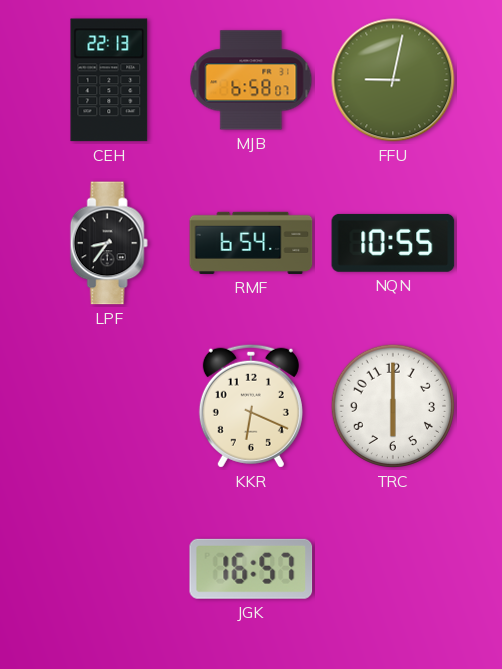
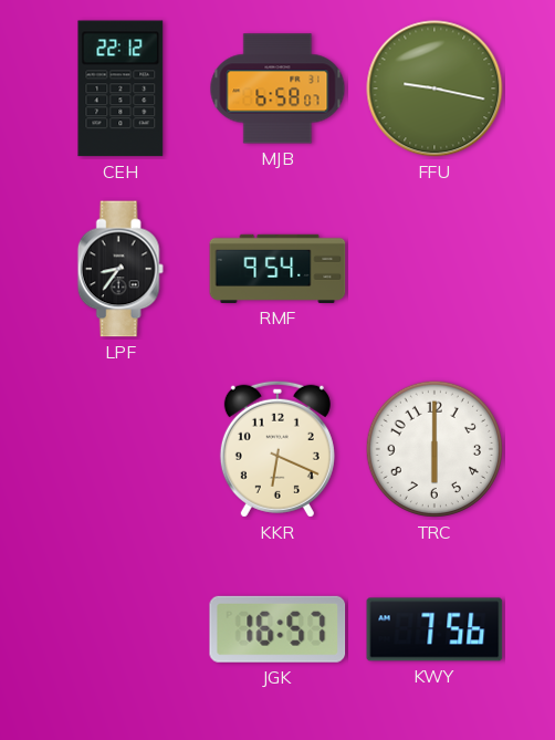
CEH: 22:13 -> 22:12 (121, 88)
FFU: 9:02 -> 9:17 (434, 88)
RMF: 6:54 -> 9:54 (277, 269)
NQN: 10:55 -> none (393, 243)
KWY: none -> 7:56 (434, 629)
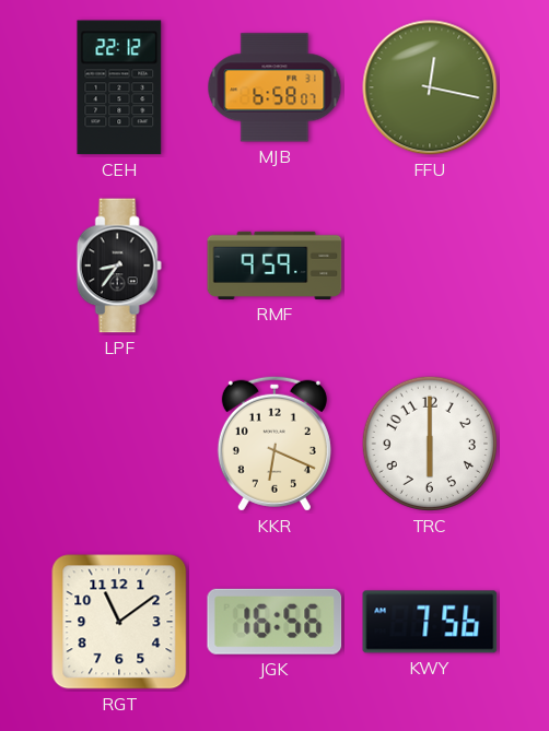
FFU: 9:17 -> 12:17 (430, 87)
RMF: 9:54 -> 9:59 (274, 266)
RGT: none -> 11:09 (119, 622)
JGK: 16:57 -> 16:56 (274, 622)
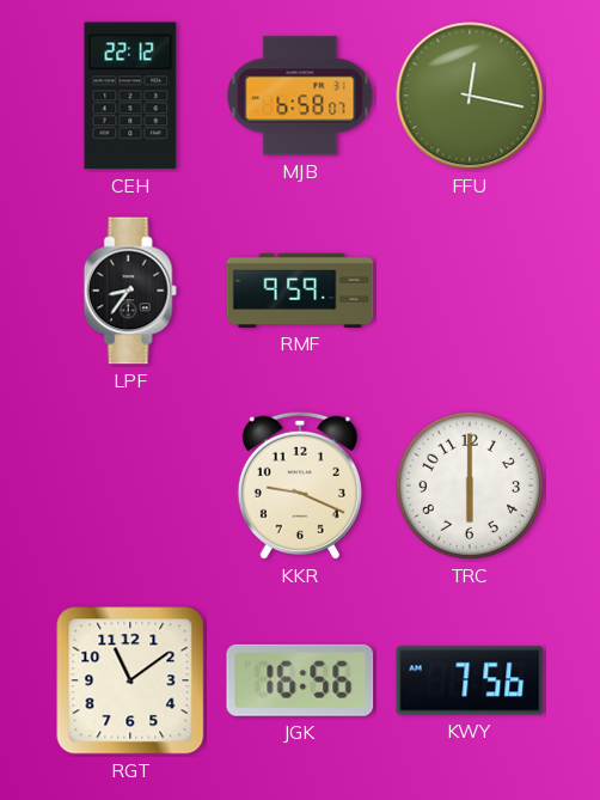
KKR: 6:19 -> 9:19 (300, 486)
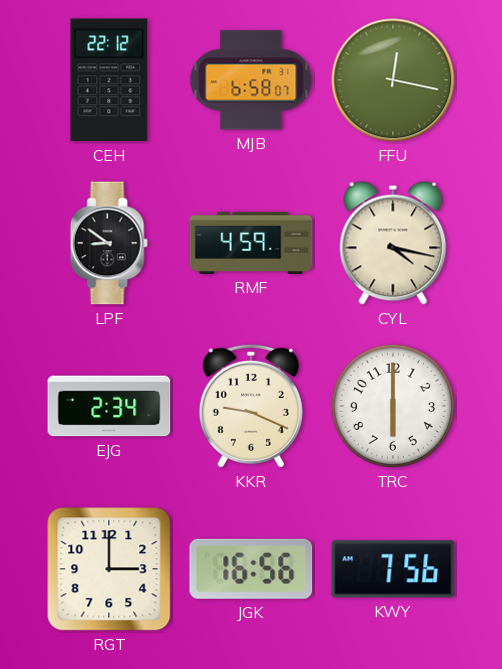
LPF: 8:36 -> 8:51 (109, 243)
RMF: 9:59 -> 4:59 (251, 243)
CYL: none -> 4:17 (393, 243)
EJG: none -> 2:34 (109, 406)
RGT: 11:09 -> 3:00 (109, 569)
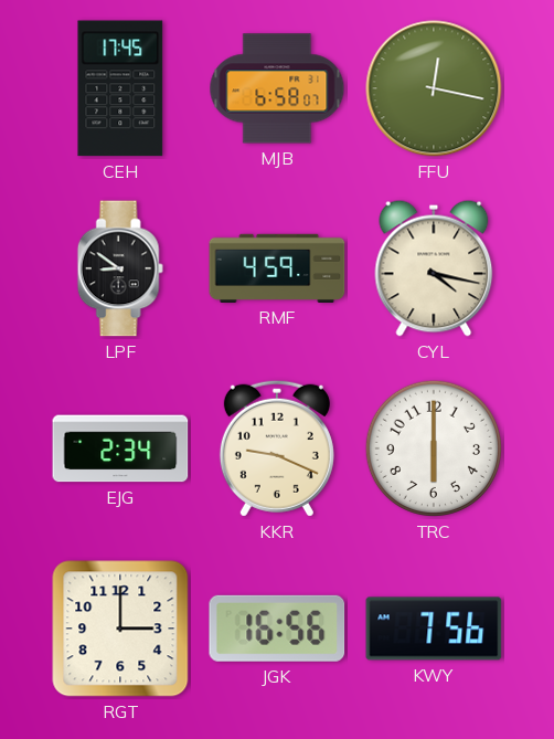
CEH: 22:12 -> 17:45 (120, 88)
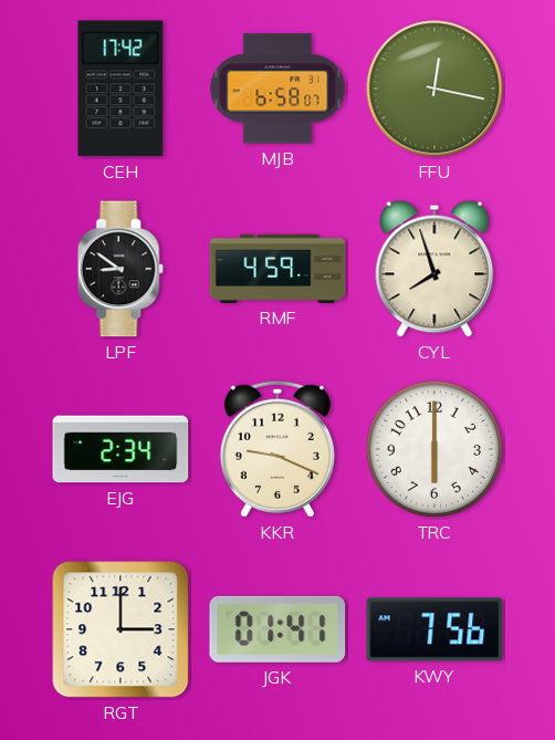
CEH: 17:45 -> 17:42 (121, 88)
CYL: 4:17 -> 7:57 (434, 269)
JGK: 16:56 -> 01:41 (277, 629)
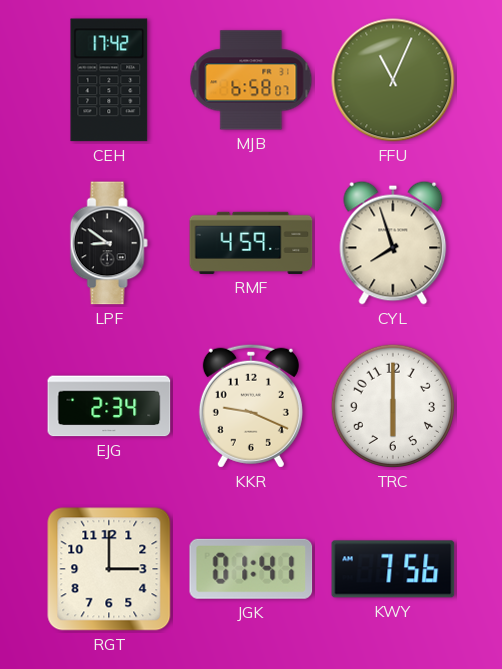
FFU: 12:17 -> 11:04 (393, 80)
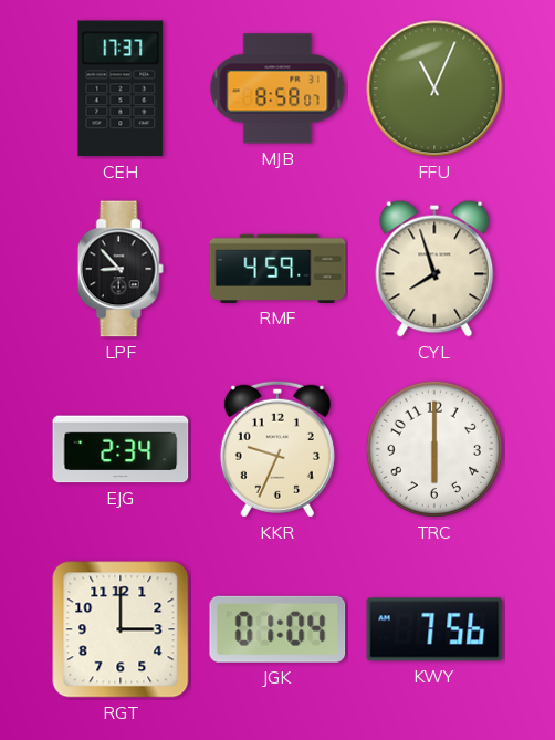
CEH: 17:42 -> 17:37 (121, 88)
MJB: 6:58 -> 8:58 (277, 88)
LPF: 8:51 -> 8:53 (121, 269)
KKR: 9:19 -> 9:34 (277, 449)
JGK: 01:41 -> 01:04 (277, 629)
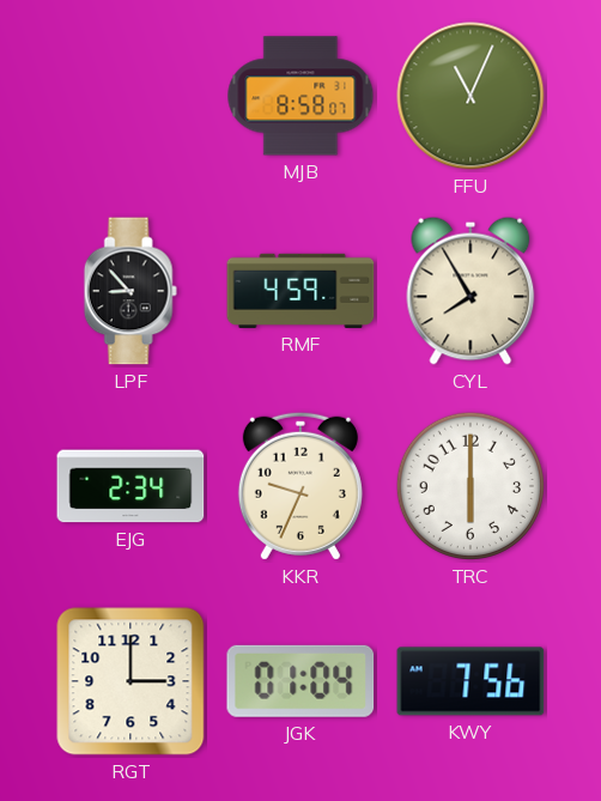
CEH: 17:37 -> none (121, 88)
CYL: 7:57 -> 7:55 (471, 291)
